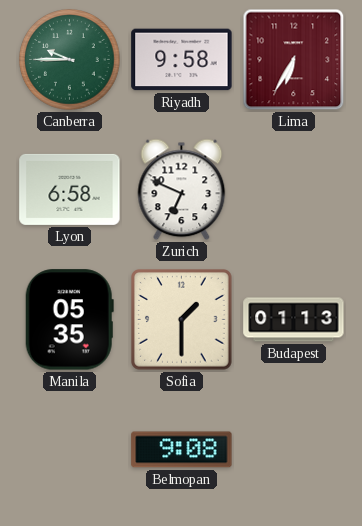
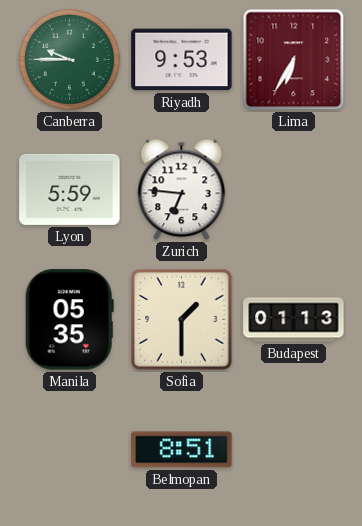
Riyadh: 9:58 -> 9:53 (182, 60)
Lyon: 6:58 -> 5:59 (70, 189)
Zurich: 6:49 -> 6:46 (182, 190)
Belmopan: 9:08 -> 8:51 (182, 450)
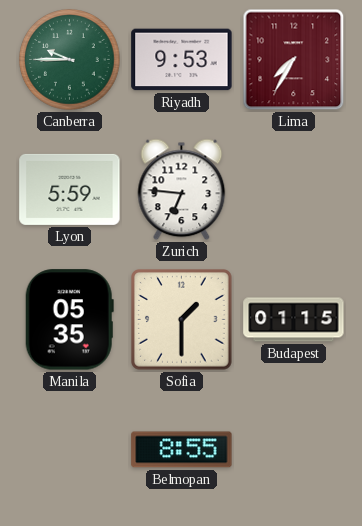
Lima: 6:35 -> 7:35 (294, 60)
Budapest: 01:13 -> 01:15 (294, 320)
Belmopan: 8:51 -> 8:55 (182, 450)
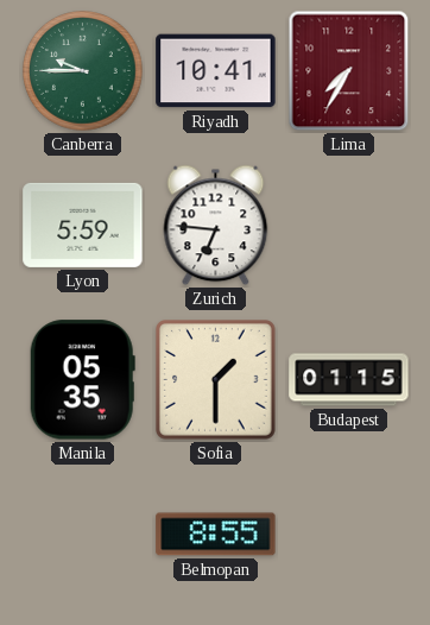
Riyadh: 9:53 -> 10:41 (216, 71)
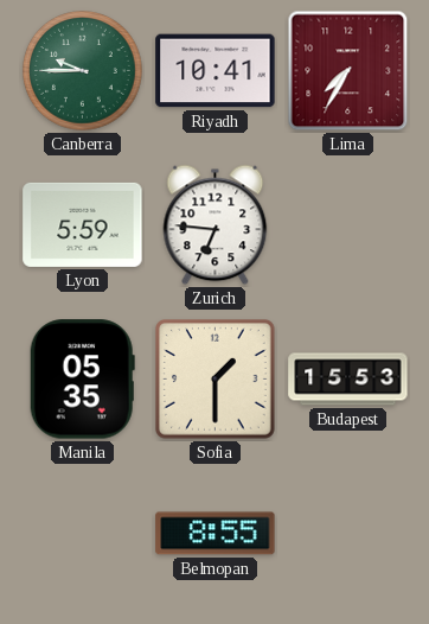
Budapest: 01:15 -> 15:53 (348, 380)
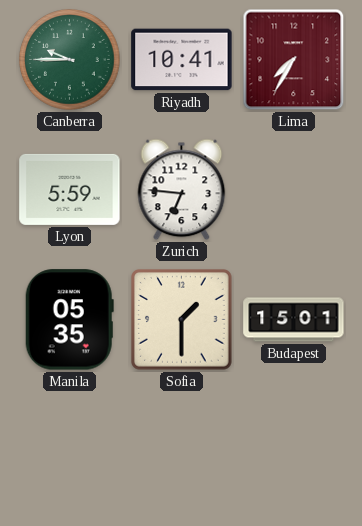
Budapest: 15:53 -> 15:01 (294, 320)
Belmopan: 8:55 -> none (216, 534)
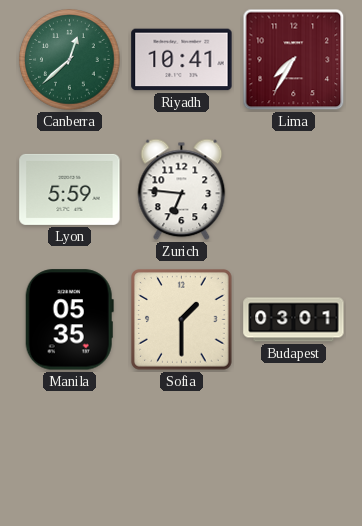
Canberra: 9:45 -> 12:38 (70, 60)
Budapest: 15:01 -> 03:01 (294, 320)
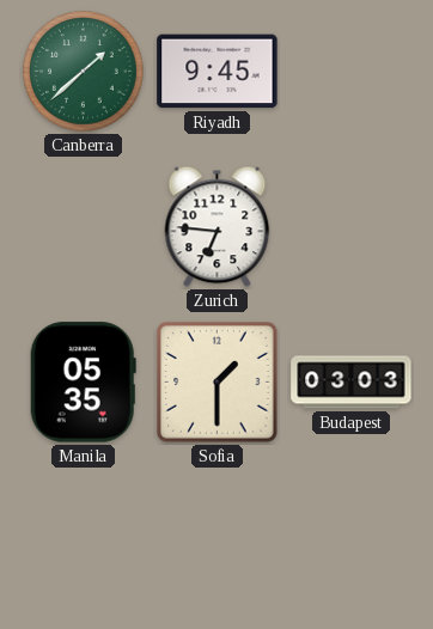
Canberra: 12:38 -> 1:38 (84, 72)
Riyadh: 10:41 -> 9:45 (218, 72)
Lima: 7:35 -> none (294, 60)
Lyon: 5:59 -> none (70, 189)
Budapest: 03:01 -> 03:03 (352, 383)
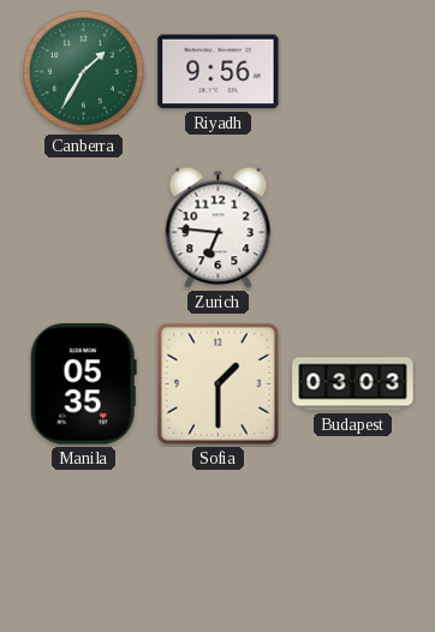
Canberra: 1:38 -> 1:35 (84, 72)
Riyadh: 9:45 -> 9:56 (219, 72)
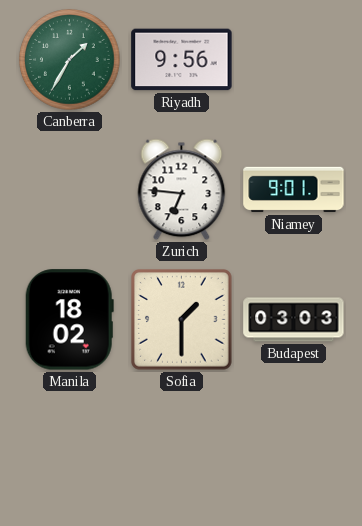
Niamey: none -> 9:01 (294, 190)
Manila: 05:35 -> 18:02 (69, 320)
